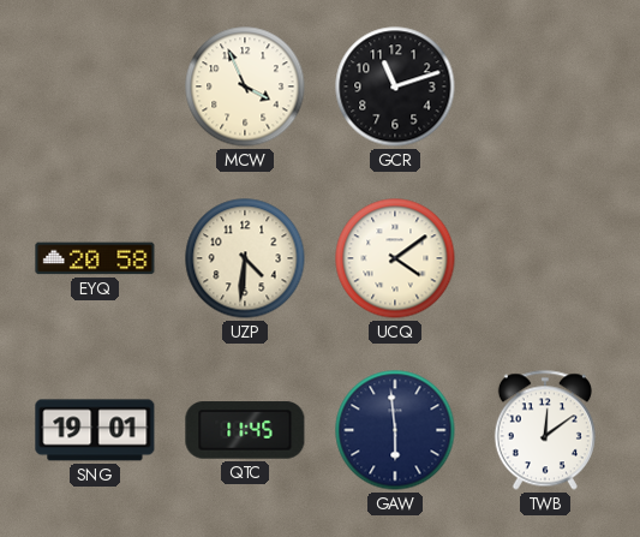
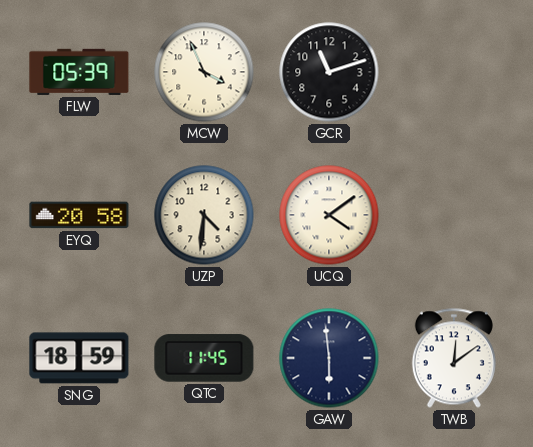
FLW: none -> 05:39 (79, 72)
SNG: 19:01 -> 18:59 (79, 358)
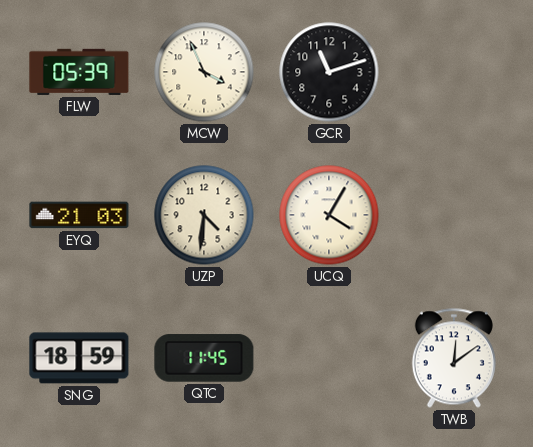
EYQ: 20:58 -> 21:03 (79, 215)
UCQ: 4:09 -> 4:05 (329, 215)
GAW: 5:59 -> none (329, 358)
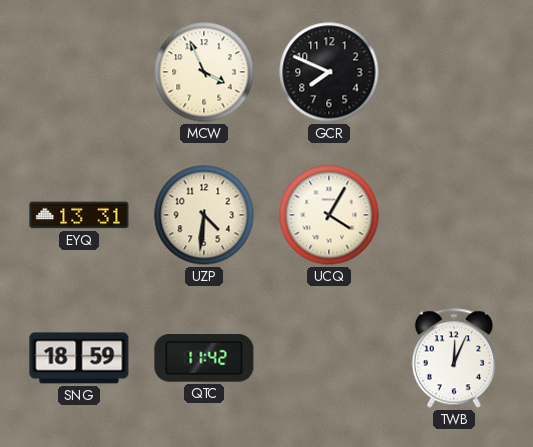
FLW: 05:39 -> none (79, 72)
GCR: 11:12 -> 7:49 (329, 72)
EYQ: 21:03 -> 13:31 (79, 215)
QTC: 11:45 -> 11:42 (204, 358)
TWB: 12:09 -> 12:04 (454, 358)
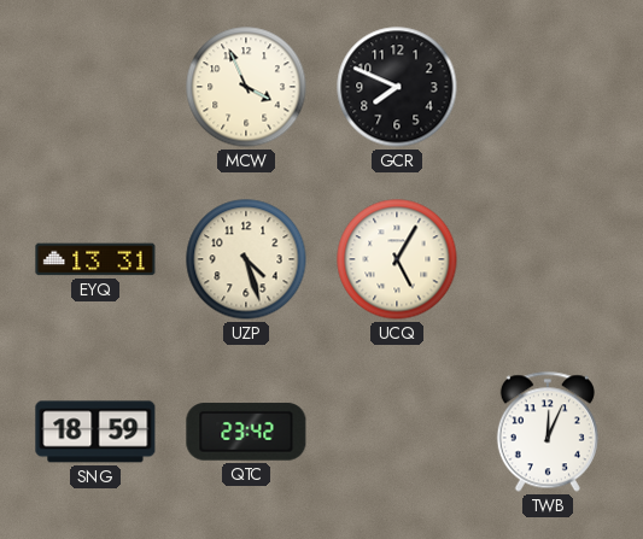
UZP: 4:31 -> 4:27 (246, 259)
UCQ: 4:05 -> 5:05 (397, 259)
QTC: 11:42 -> 23:42 (246, 432)
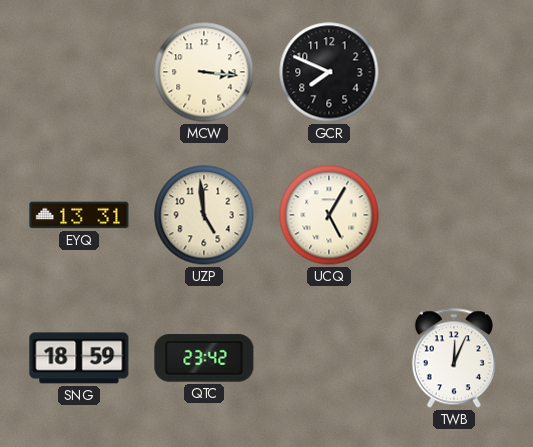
MCW: 3:56 -> 3:16 (204, 72)
UZP: 4:27 -> 4:59 (204, 215)
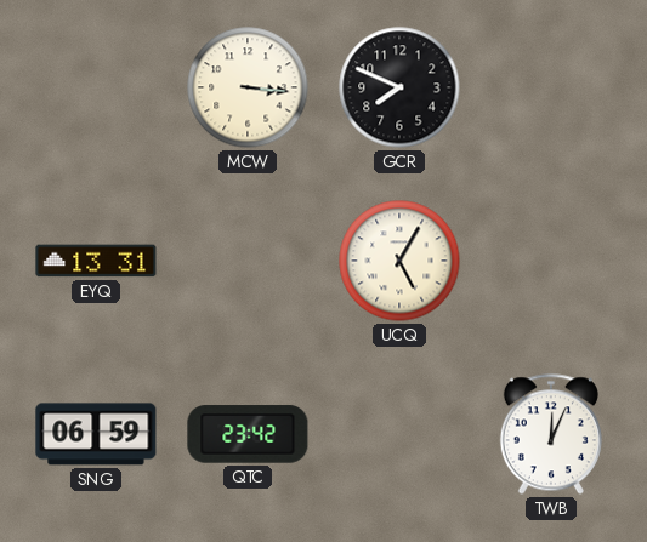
UZP: 4:59 -> none (204, 215)
SNG: 18:59 -> 06:59 (96, 434)
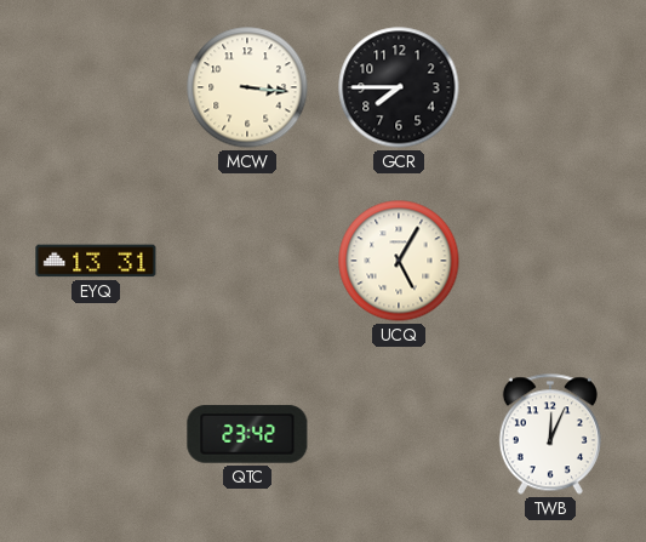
GCR: 7:49 -> 7:45 (399, 87)
SNG: 06:59 -> none (96, 434)
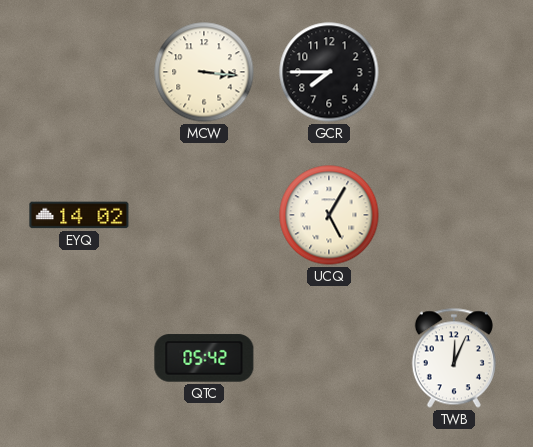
EYQ: 13:31 -> 14:02 (79, 215)
QTC: 23:42 -> 05:42 (204, 358)
